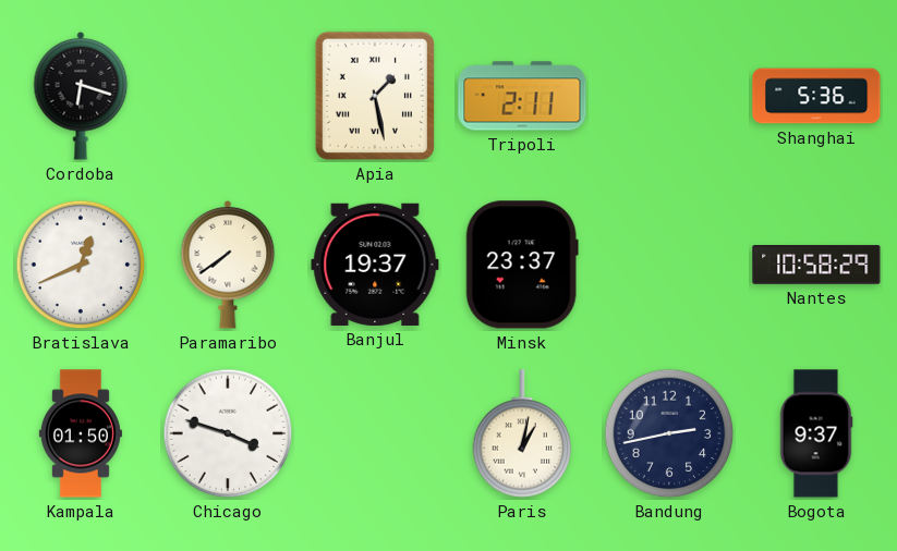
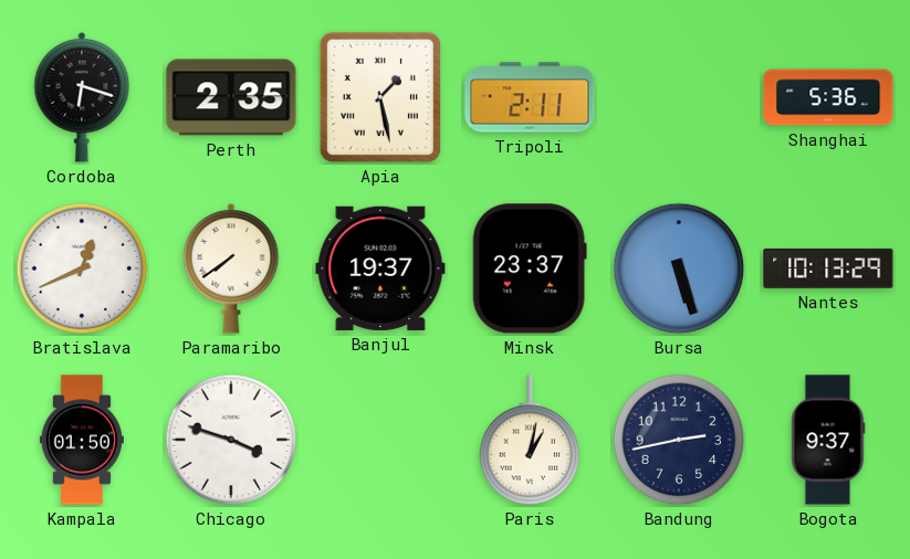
Perth: none -> 2:35 (231, 97)
Bursa: none -> 5:27 (679, 268)
Nantes: 10:58 -> 10:13 (828, 268)
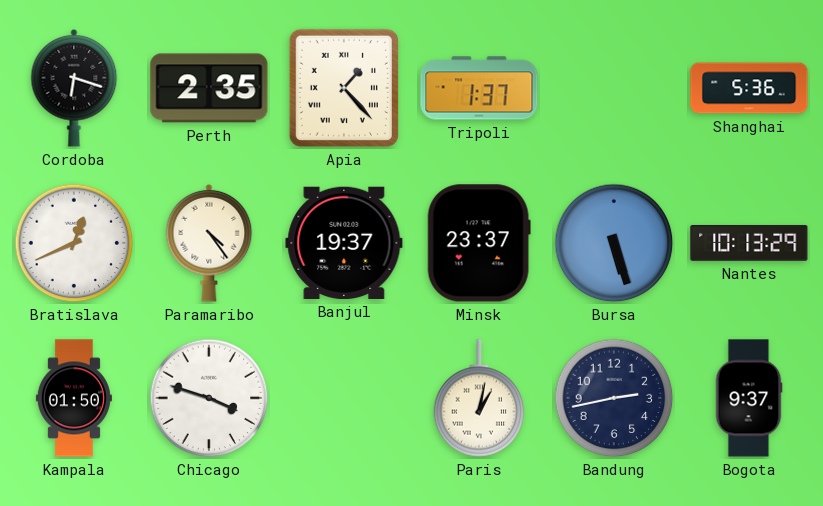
Apia: 1:28 -> 1:23 (344, 88)
Tripoli: 2:11 -> 1:37 (479, 88)
Paramaribo: 7:39 -> 4:24 (209, 243)
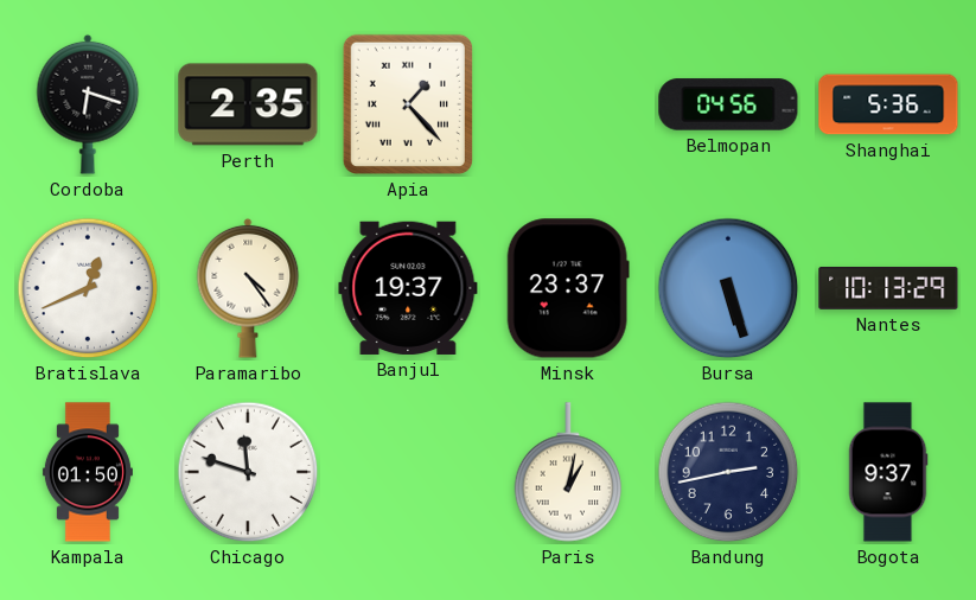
Tripoli: 1:37 -> none (479, 88)
Belmopan: none -> 04:56 (728, 104)
Chicago: 3:48 -> 11:48 (248, 472)
